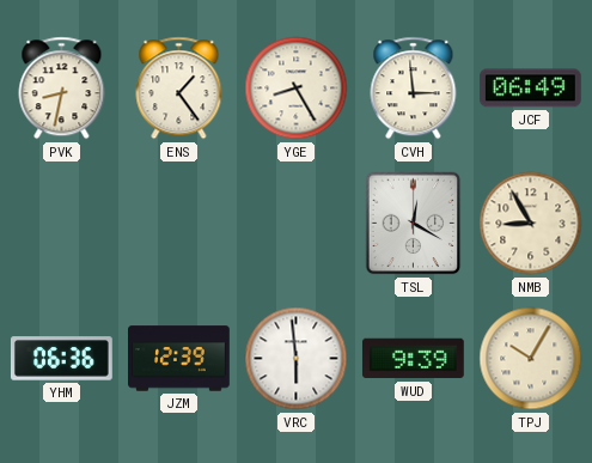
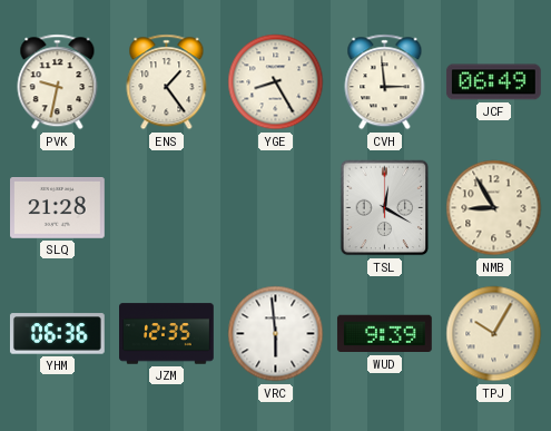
PVK: 8:32 -> 9:32 (58, 82)
SLQ: none -> 21:28 (58, 208)
JZM: 12:39 -> 12:35 (167, 334)
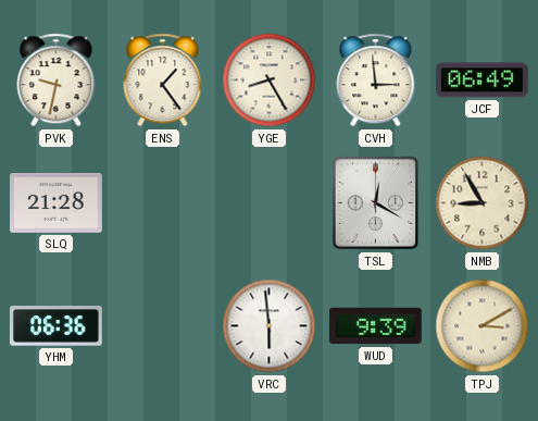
JZM: 12:35 -> none (167, 334)
TPJ: 10:05 -> 3:10 (483, 326)
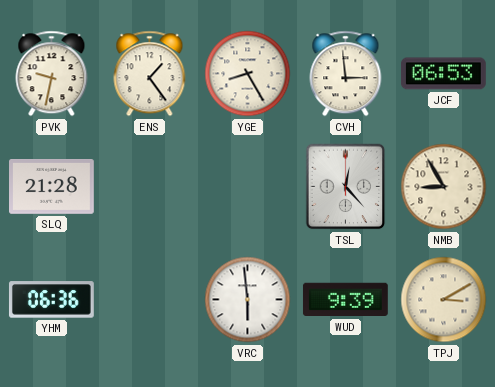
JCF: 06:49 -> 06:53 (443, 74)
TSL: 12:20 -> 12:23 (346, 187)
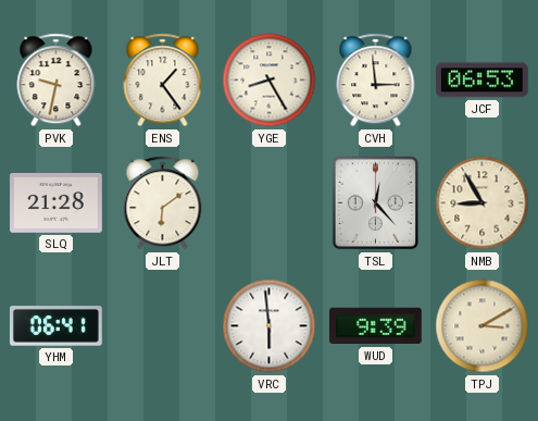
JLT: none -> 6:09 (163, 203)
YHM: 06:36 -> 06:41 (57, 326)
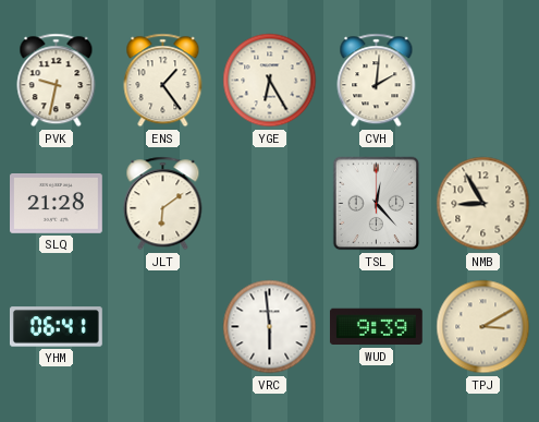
YGE: 8:25 -> 6:25 (270, 81)
CVH: 2:59 -> 2:01 (377, 81)
JCF: 06:53 -> none (481, 81)
